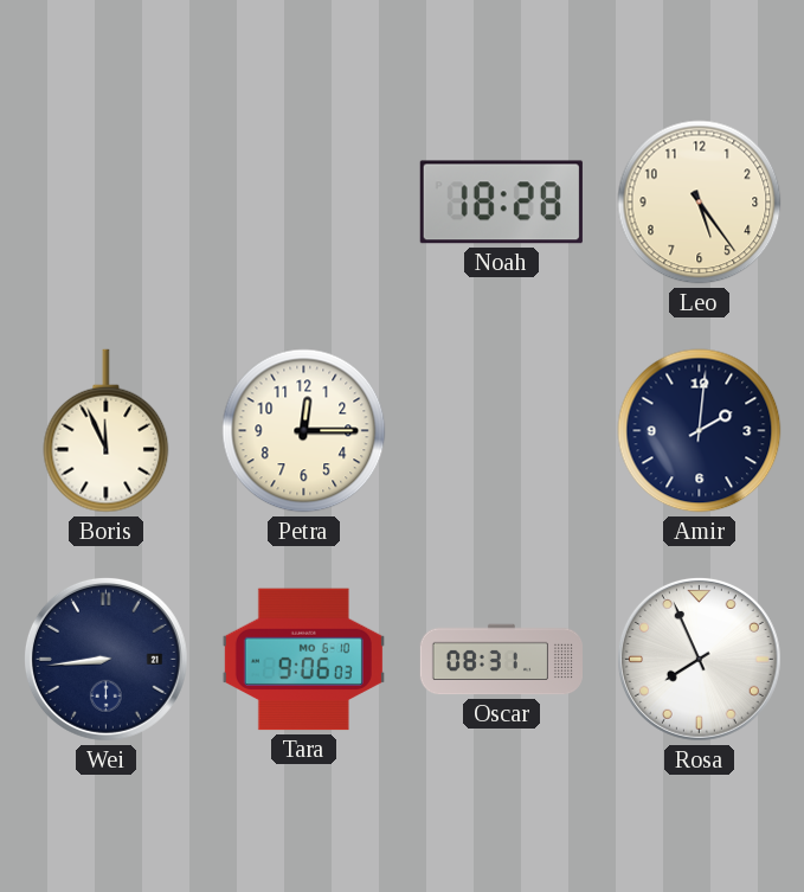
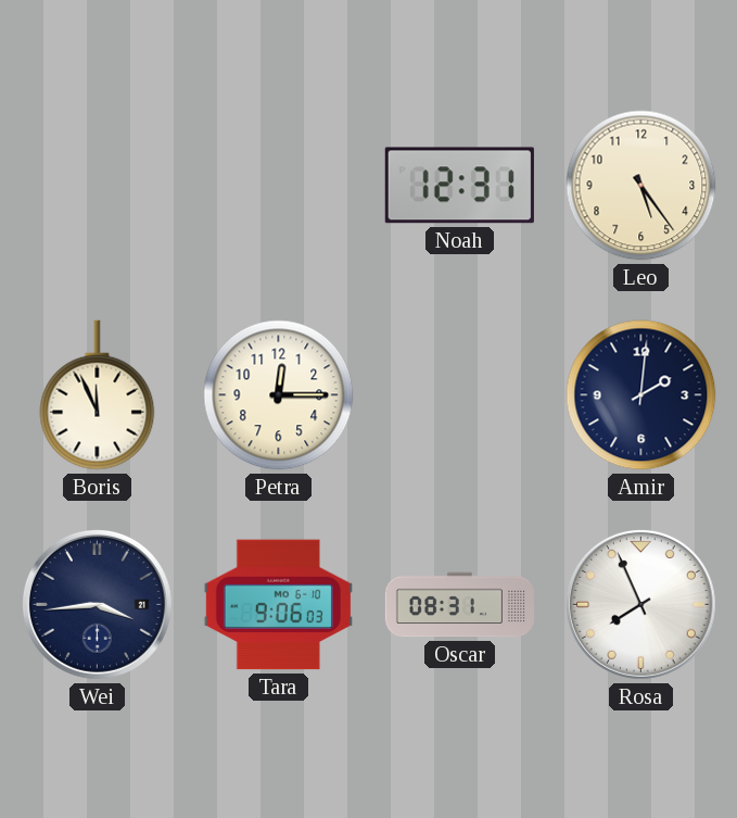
Noah: 18:28 -> 12:31 (459, 186)
Wei: 8:44 -> 3:44 (97, 604)
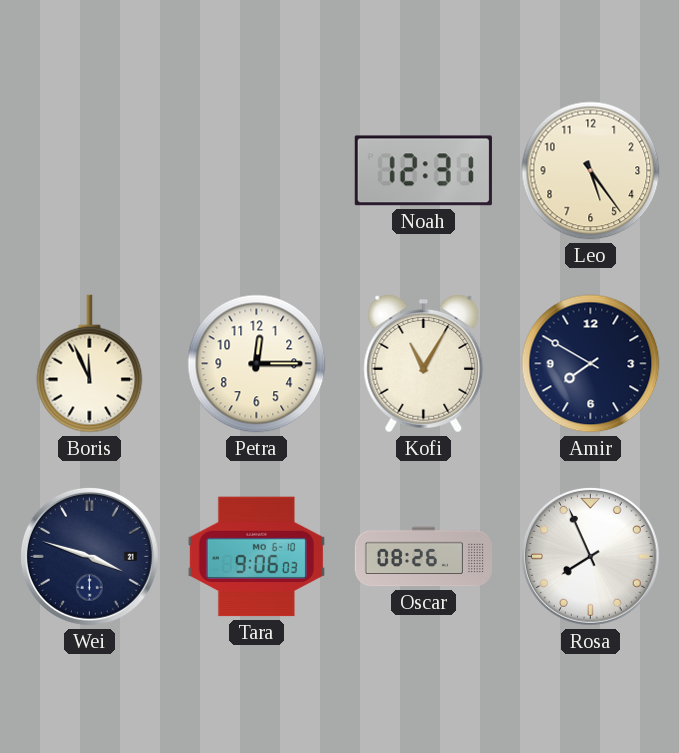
Kofi: none -> 11:05 (424, 364)
Amir: 2:01 -> 7:50 (591, 364)
Wei: 3:44 -> 3:48 (89, 556)
Oscar: 08:31 -> 08:26 (423, 557)
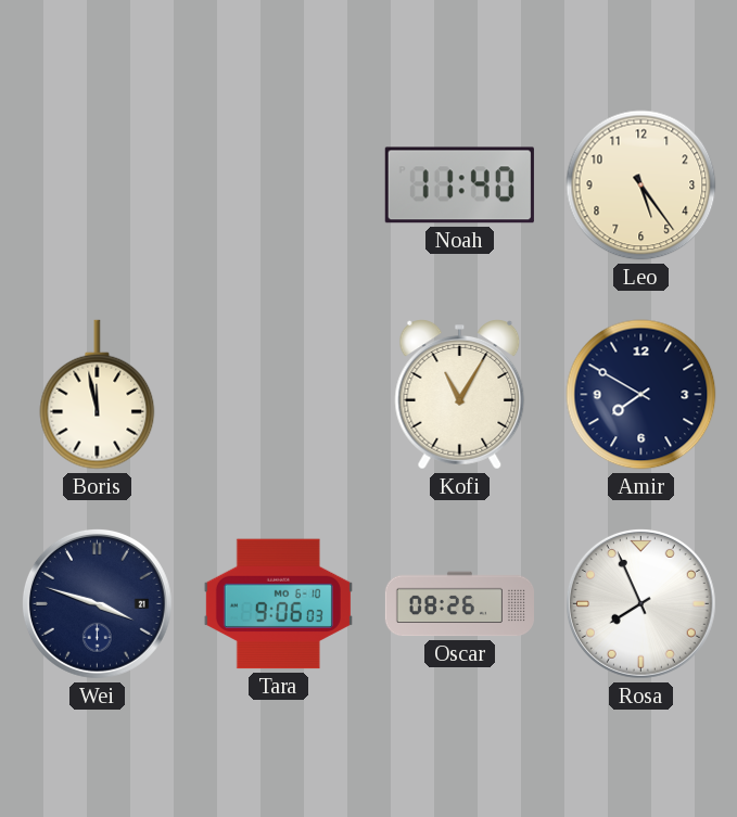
Noah: 12:31 -> 11:40 (459, 186)
Boris: 11:56 -> 11:58 (98, 395)
Petra: 12:15 -> none (257, 364)
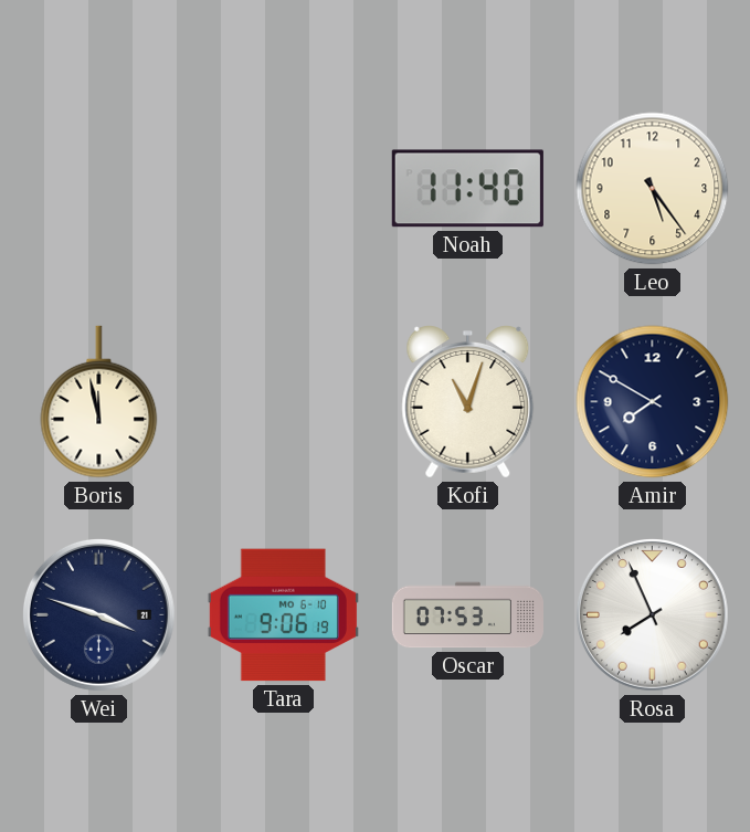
Kofi: 11:05 -> 11:03 (468, 402)
Tara: 9:06:03 -> 9:06:19 (283, 615)
Oscar: 08:26 -> 07:53 (467, 615)
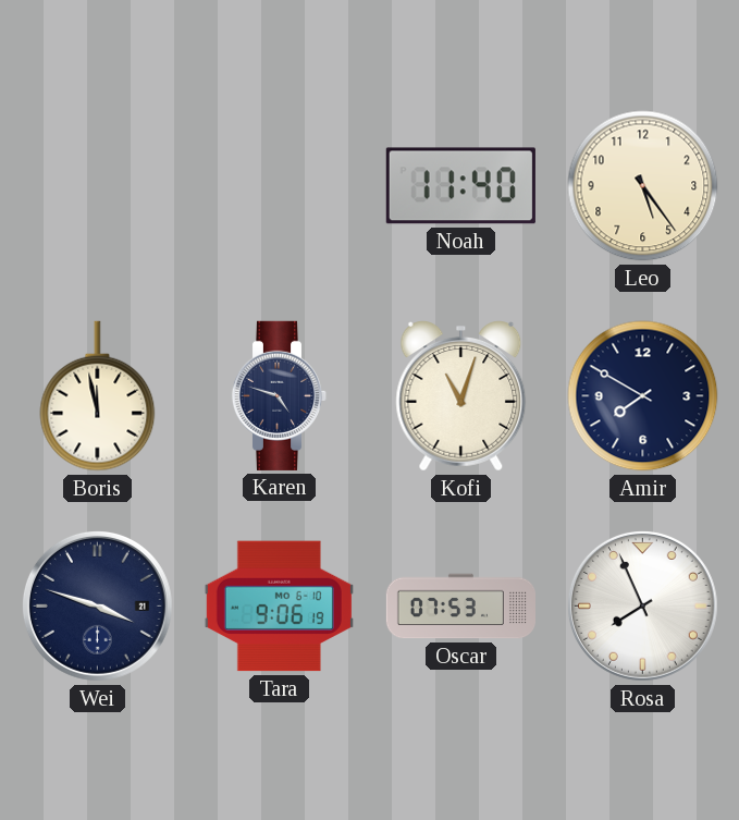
Karen: none -> 4:48 (280, 395)
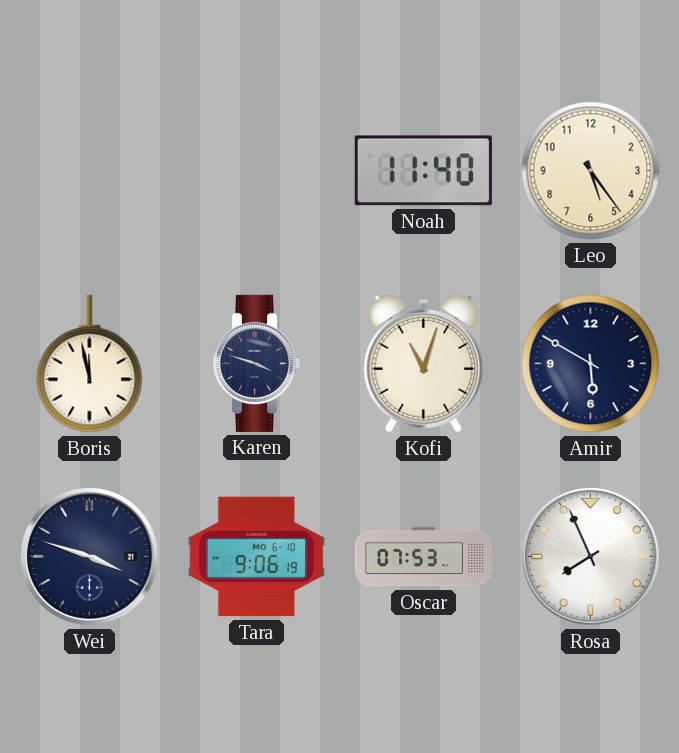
Karen: 4:48 -> 3:48 (257, 363)
Amir: 7:50 -> 5:50 (591, 364)
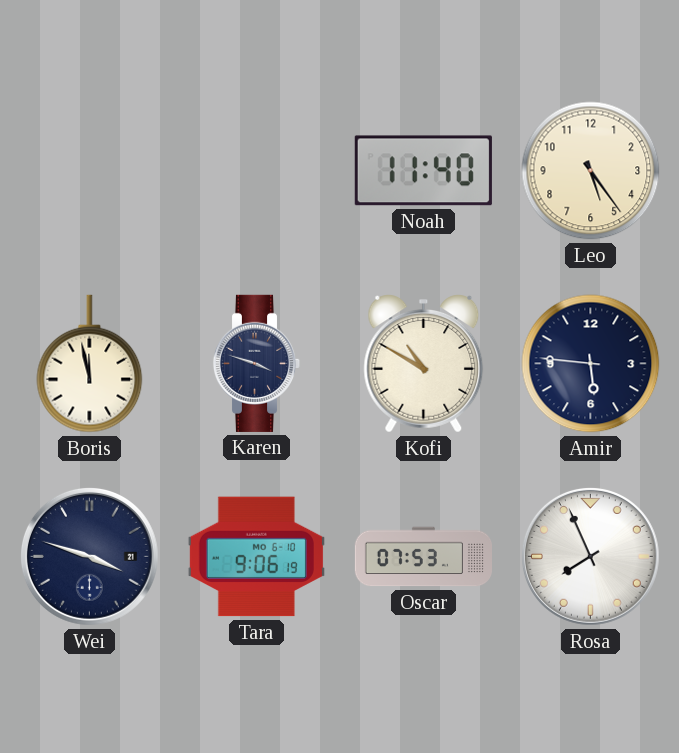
Kofi: 11:03 -> 10:50 (424, 364)
Amir: 5:50 -> 5:46 (591, 364)
